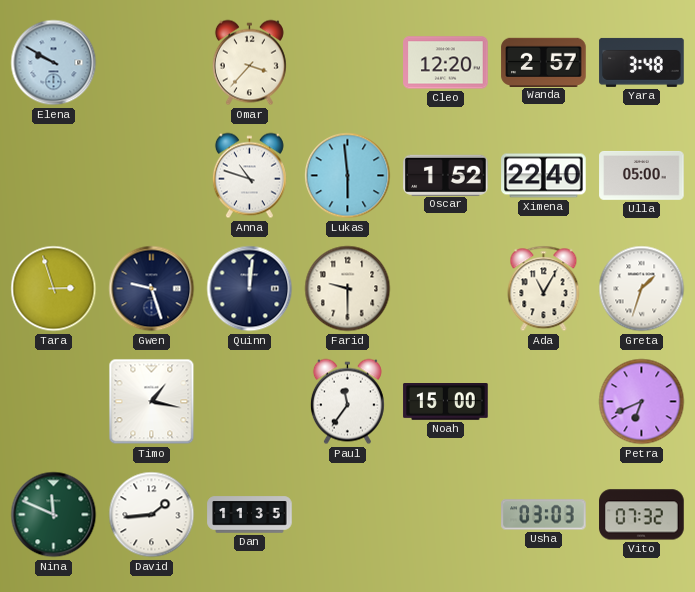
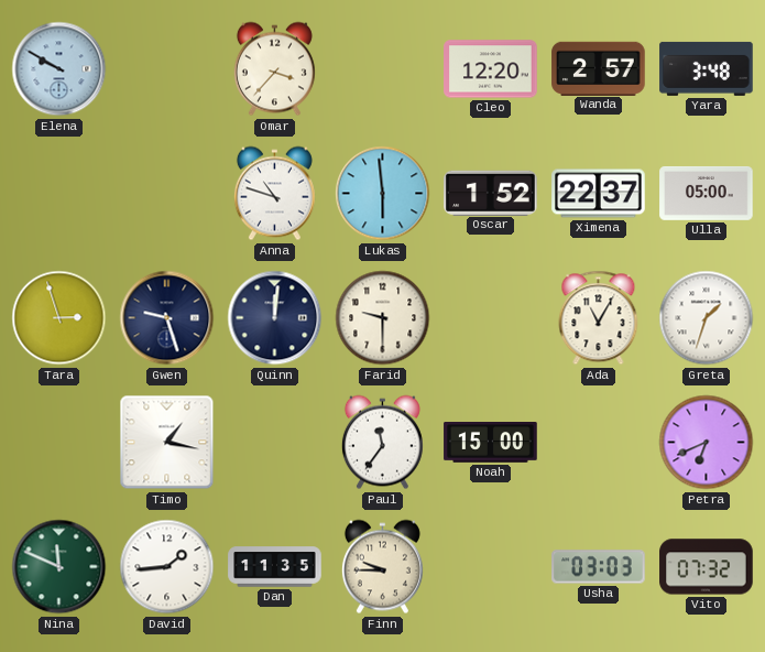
Ximena: 22:40 -> 22:37 (599, 194)
Finn: none -> 9:45 (382, 567)
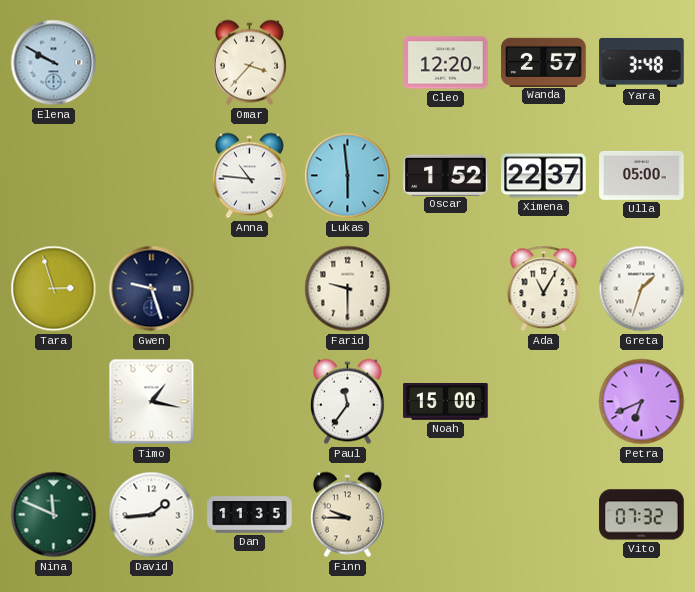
Anna: 10:48 -> 10:46 (249, 176)
Quinn: 12:01 -> none (275, 318)
Usha: 03:03 -> none (599, 567)
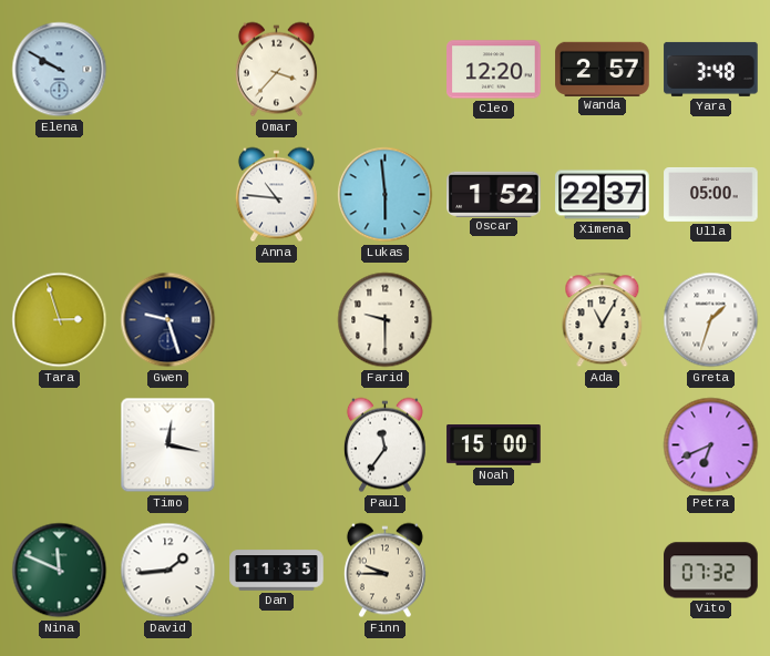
Timo: 1:17 -> 12:17 (168, 445)
